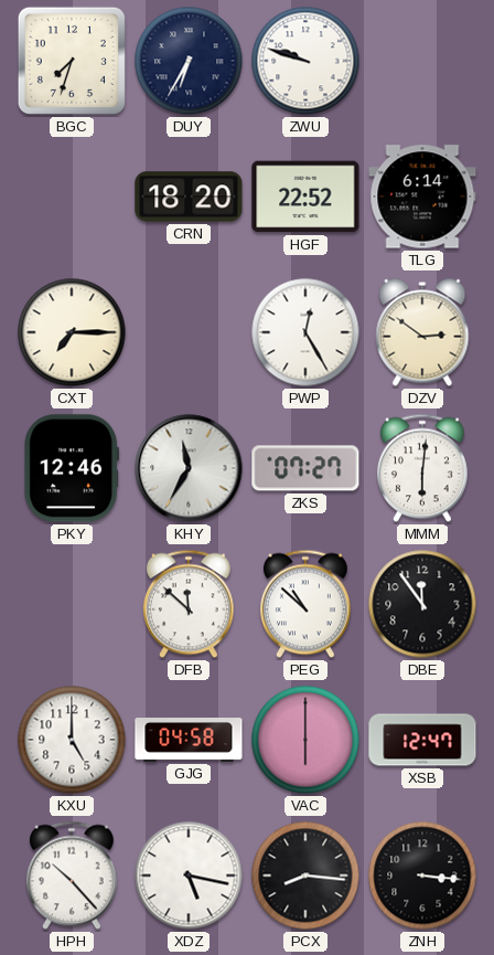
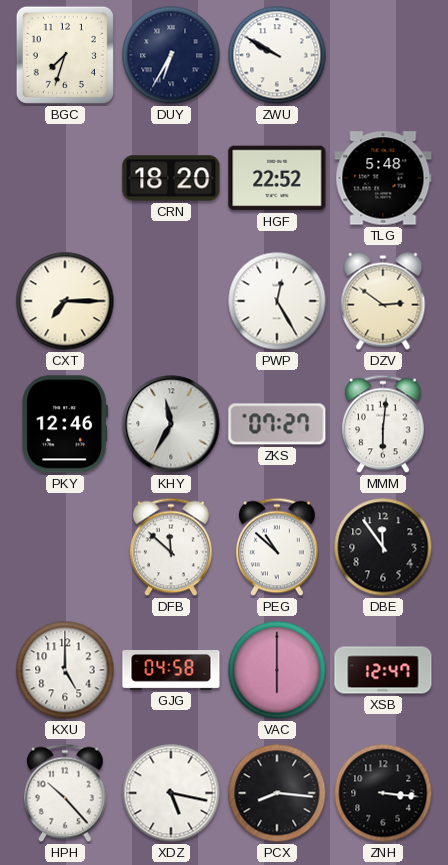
ZWU: 9:48 -> 9:50 (277, 55)
TLG: 6:14 -> 5:48 (383, 178)
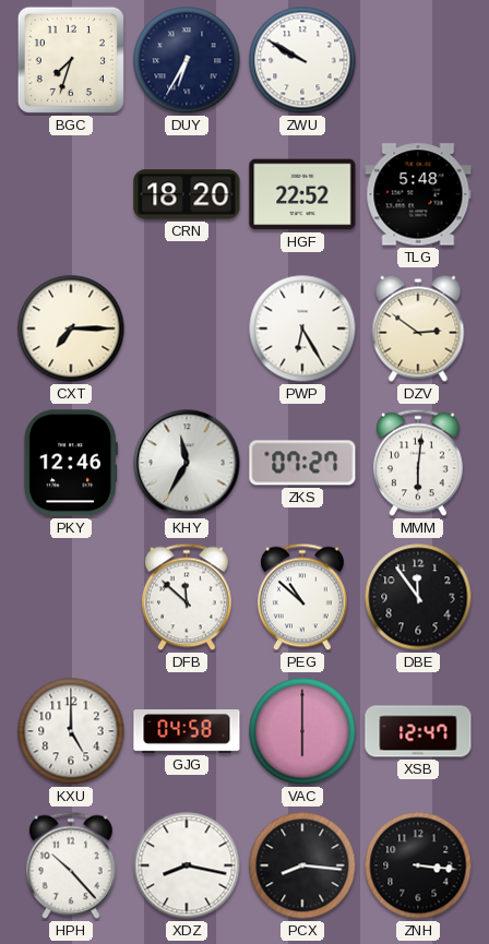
PWP: 12:25 -> 6:25 (302, 328)
XDZ: 5:17 -> 8:17 (187, 865)
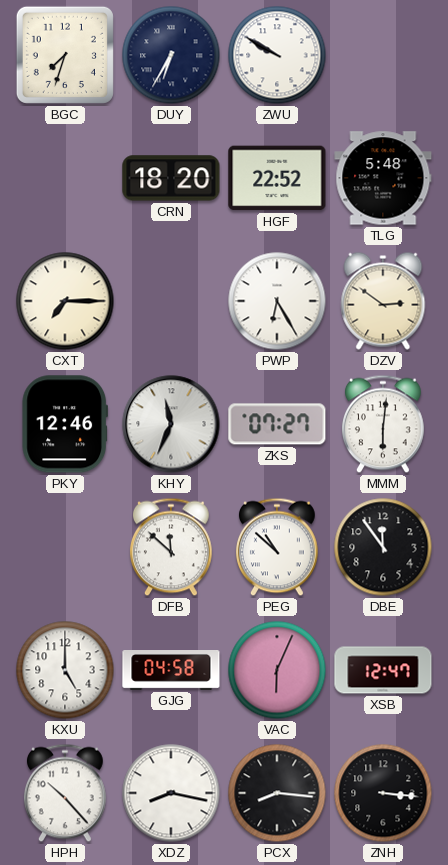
KHY: 11:35 -> 11:34 (171, 424)
VAC: 6:00 -> 6:04 (277, 670)
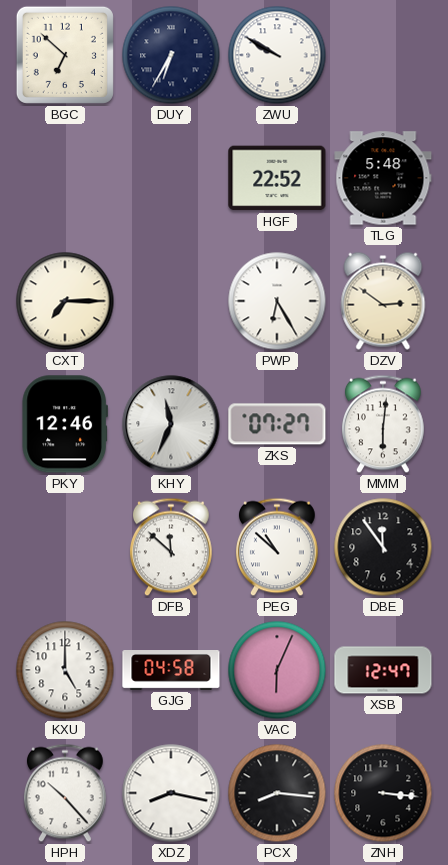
BGC: 7:33 -> 6:52 (65, 55)
CRN: 18:20 -> none (171, 178)
